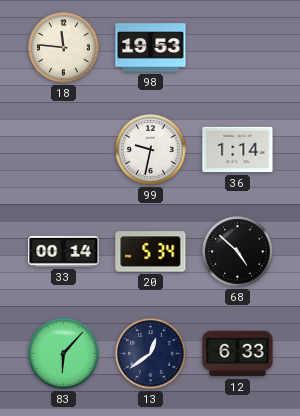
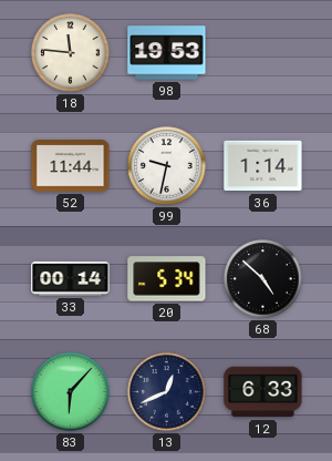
52: none -> 11:44 (71, 166)
13: 12:39 -> 12:41 (167, 392)
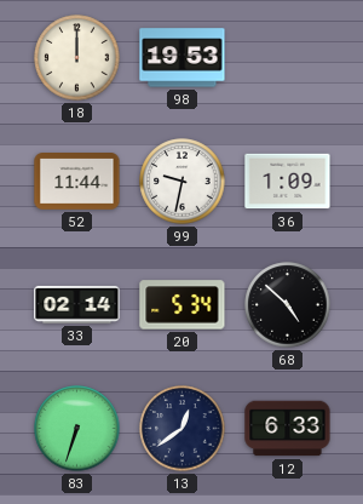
18: 11:46 -> 12:00 (77, 58)
36: 1:14 -> 1:09 (288, 182)
33: 00:14 -> 02:14 (77, 304)
83: 6:07 -> 6:33 (77, 429)
13: 12:41 -> 12:39 (183, 429)
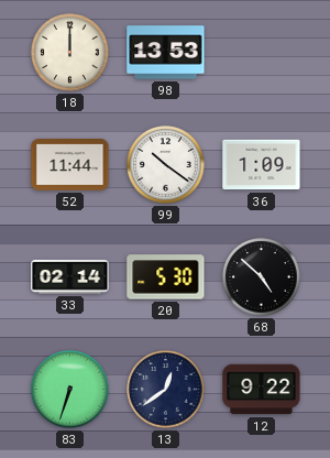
98: 19:53 -> 13:53 (166, 53)
99: 9:32 -> 10:21 (166, 165)
20: 5:34 -> 5:30 (166, 277)
12: 6:33 -> 9:22 (262, 390)
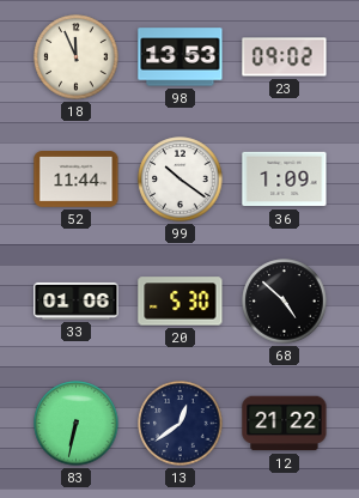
18: 12:00 -> 11:56 (77, 57)
23: none -> 09:02 (285, 57)
33: 02:14 -> 01:06 (77, 300)
83: 6:33 -> 6:32 (77, 424)
12: 9:22 -> 21:22 (285, 424)
